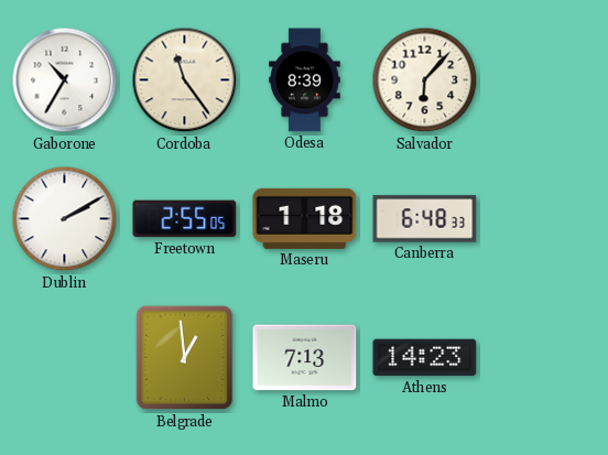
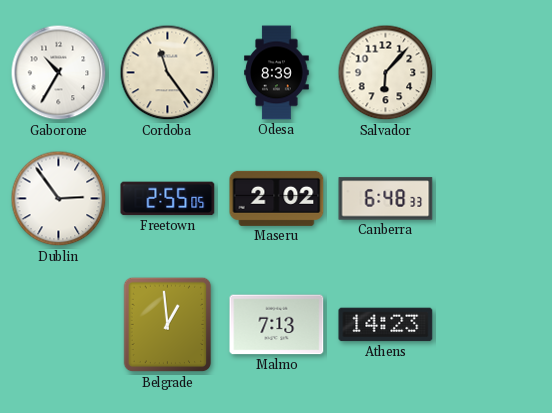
Dublin: 2:10 -> 2:54 (59, 199)
Maseru: 1:18 -> 2:02 (277, 198)
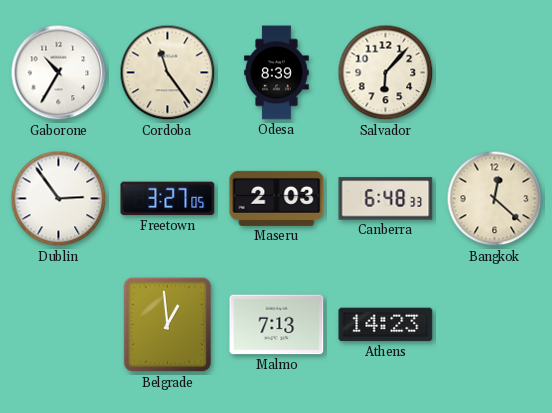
Freetown: 2:55 -> 3:27 (168, 199)
Maseru: 2:02 -> 2:03 (277, 198)
Bangkok: none -> 12:22 (495, 199)
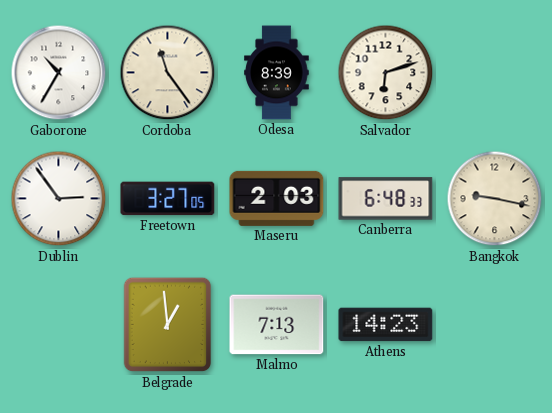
Salvador: 6:07 -> 6:12 (386, 73)
Bangkok: 12:22 -> 9:17 (495, 199)
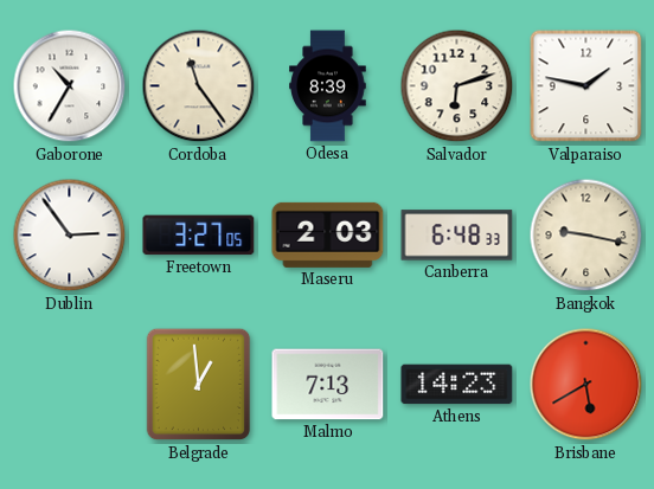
Valparaiso: none -> 1:47 (586, 86)
Brisbane: none -> 5:40 (586, 385)
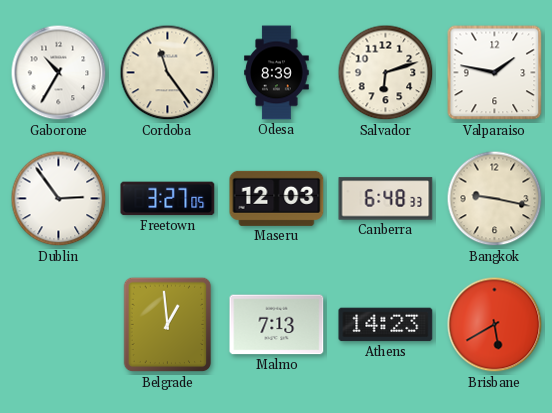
Maseru: 2:03 -> 12:03 (277, 198)
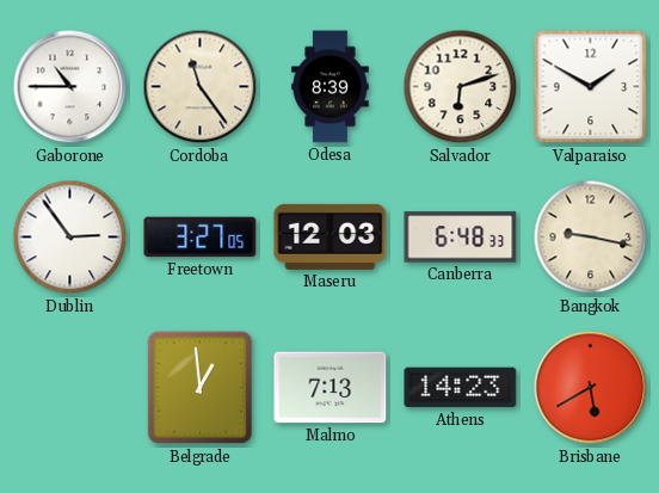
Gaborone: 10:35 -> 10:45 (70, 87)
Valparaiso: 1:47 -> 1:50 (591, 87)
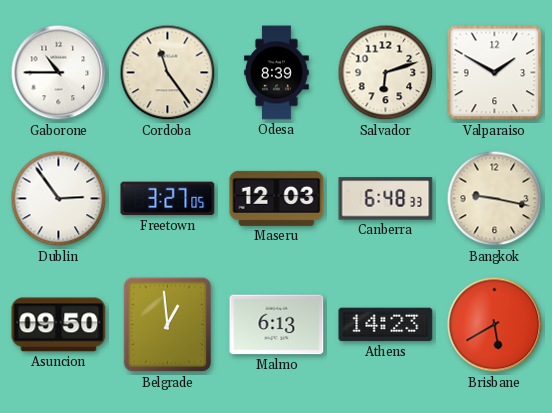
Asuncion: none -> 09:50 (59, 325)
Malmo: 7:13 -> 6:13 (277, 325)
